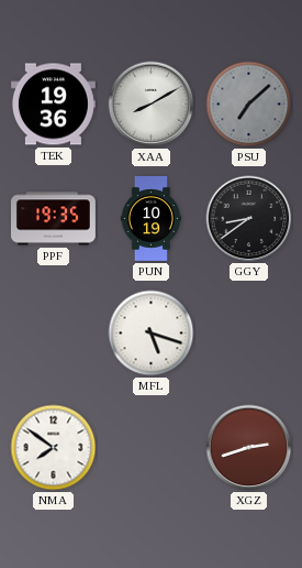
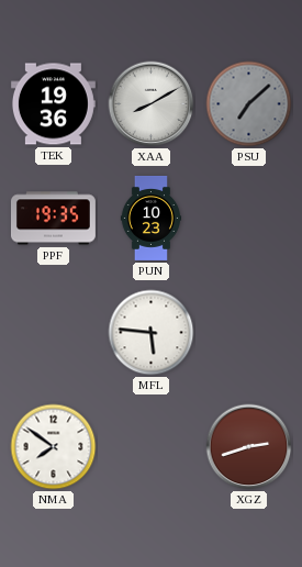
PUN: 10:19 -> 10:23 (150, 219)
GGY: 8:39 -> none (249, 219)
MFL: 5:18 -> 5:46 (152, 333)
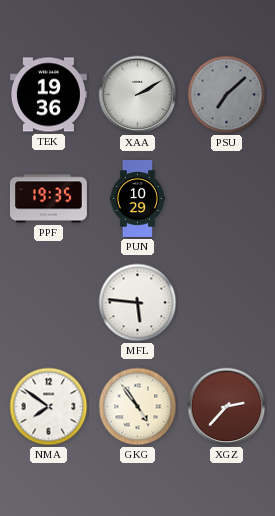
XAA: 8:10 -> 2:10 (138, 95)
PUN: 10:23 -> 10:29 (137, 199)
GKG: none -> 4:54 (138, 407)
XGZ: 2:42 -> 2:37 (227, 407)
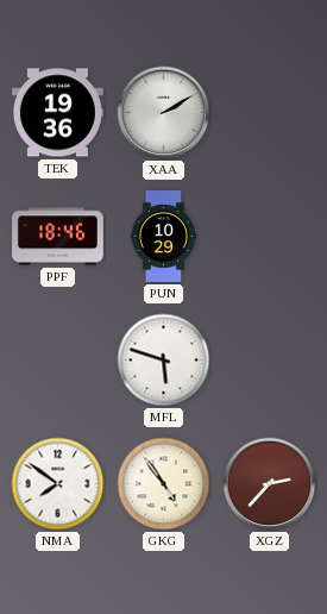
PSU: 7:08 -> none (227, 95)
PPF: 19:35 -> 18:46 (57, 237)
MFL: 5:46 -> 5:48 (164, 361)
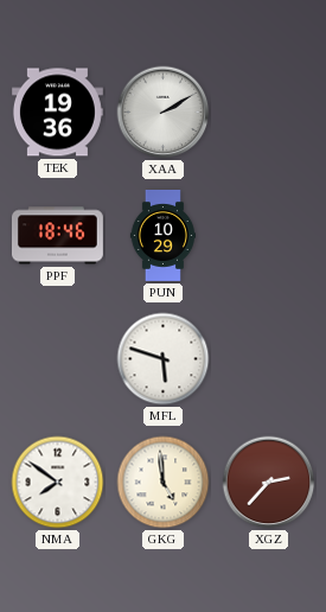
GKG: 4:54 -> 4:59 (164, 483)
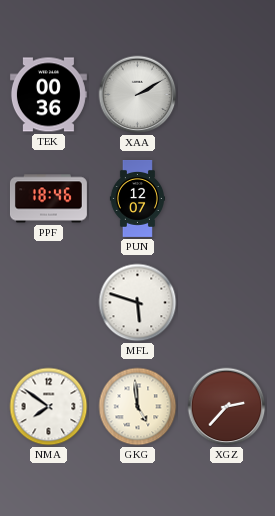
TEK: 19:36 -> 00:36 (48, 95)
PUN: 10:29 -> 12:07 (137, 199)
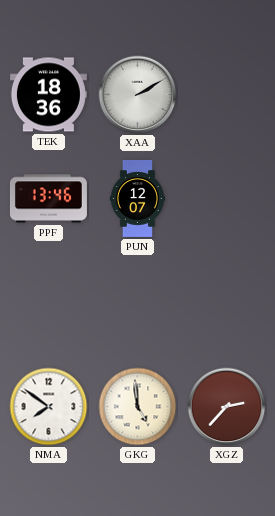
TEK: 00:36 -> 18:36 (48, 95)
PPF: 18:46 -> 13:46 (48, 199)
MFL: 5:48 -> none (138, 303)
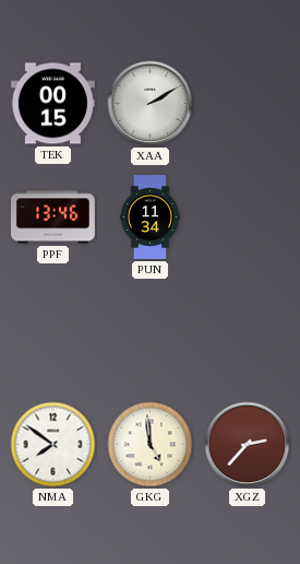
TEK: 18:36 -> 00:15 (52, 104)
PUN: 12:07 -> 11:34 (149, 218)
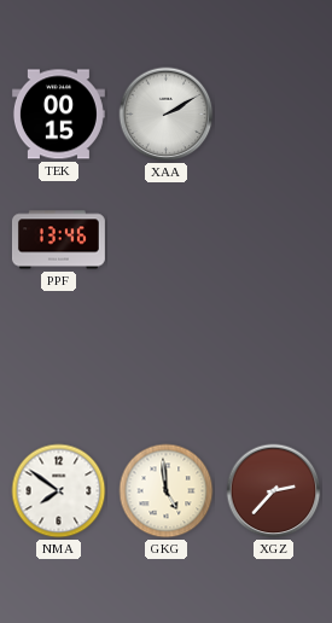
PUN: 11:34 -> none (149, 218)
